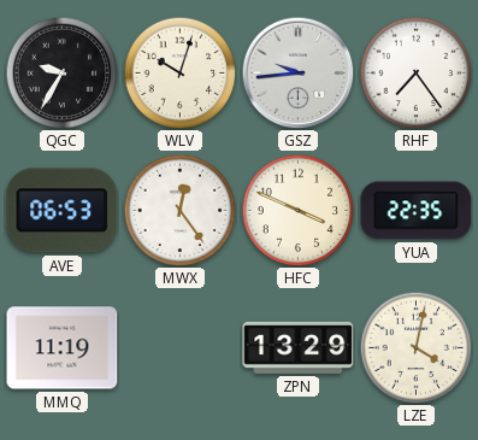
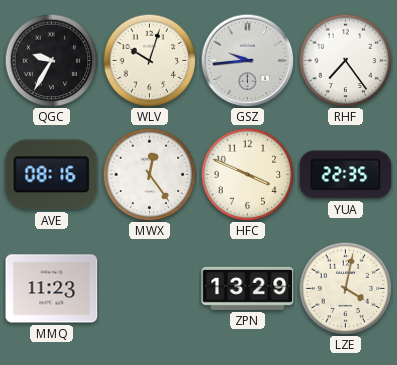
AVE: 06:53 -> 08:16 (52, 175)
MMQ: 11:19 -> 11:23 (52, 289)
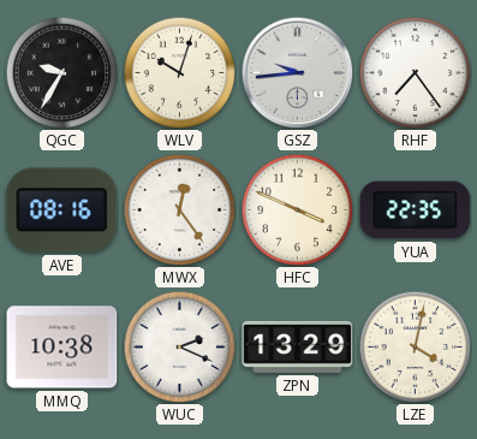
MMQ: 11:23 -> 10:38 (62, 348)
WUC: none -> 2:19 (179, 346)
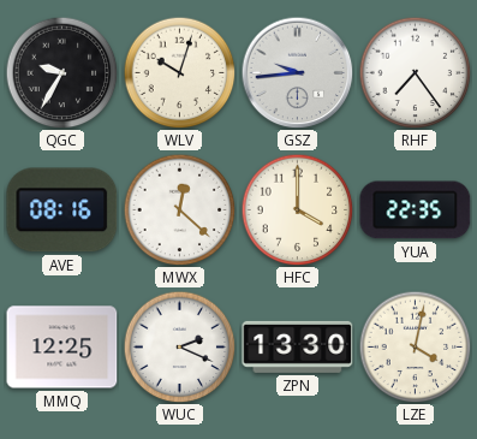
MWX: 12:24 -> 12:22 (179, 209)
HFC: 3:49 -> 4:00 (297, 209)
MMQ: 10:38 -> 12:25 (62, 348)
ZPN: 13:29 -> 13:30 (298, 346)
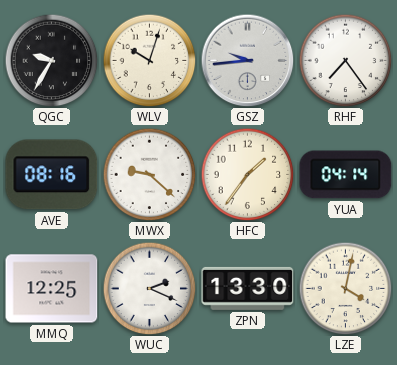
MWX: 12:22 -> 9:22 (149, 174)
HFC: 4:00 -> 1:36 (247, 174)
YUA: 22:35 -> 04:14 (346, 175)
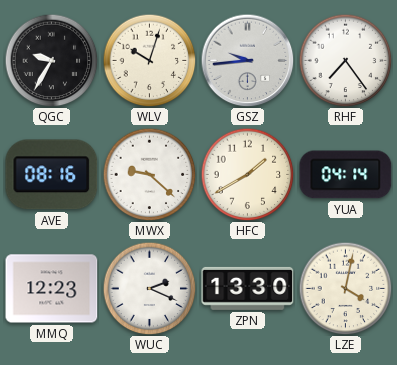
HFC: 1:36 -> 1:40 (247, 174)
MMQ: 12:25 -> 12:23 (52, 289)
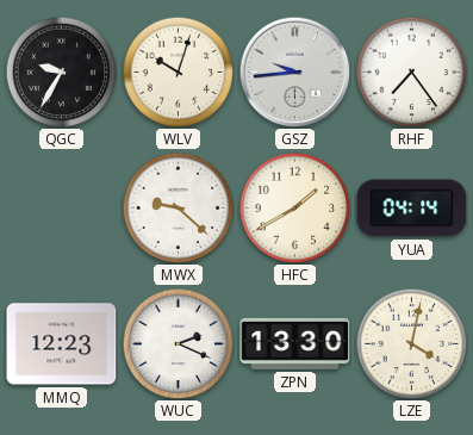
AVE: 08:16 -> none (52, 175)
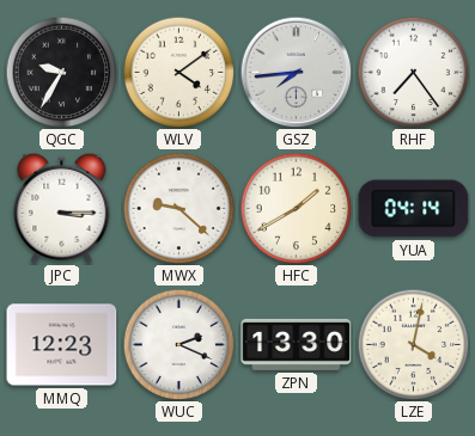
WLV: 10:03 -> 4:09 (178, 72)
GSZ: 9:44 -> 7:44 (296, 72)
JPC: none -> 3:15 (62, 208)
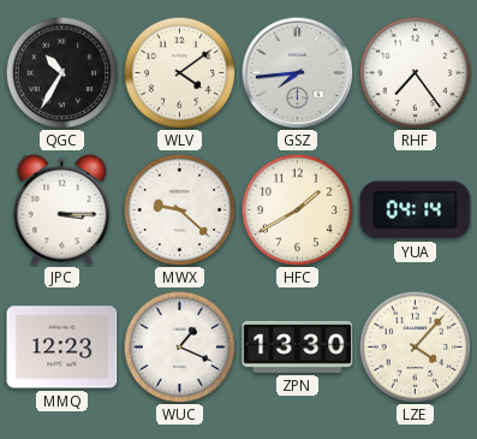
QGC: 9:35 -> 10:35 (61, 72)
WUC: 2:19 -> 1:19 (179, 346)
LZE: 4:02 -> 4:07 (415, 346)
